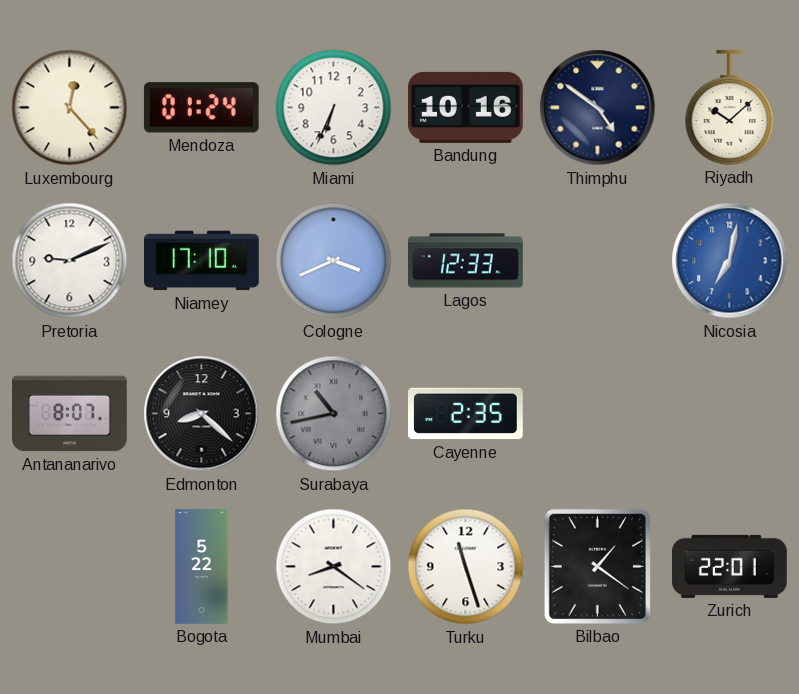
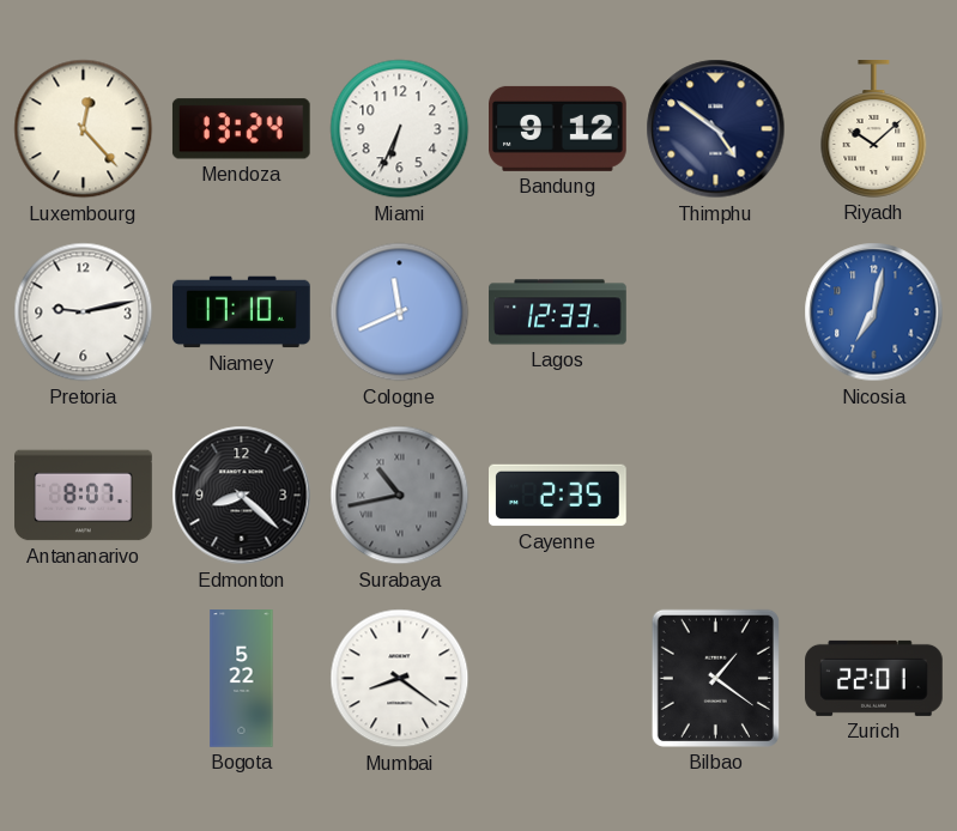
Mendoza: 01:24 -> 13:24 (241, 129)
Bandung: 10:16 -> 9:12 (558, 128)
Pretoria: 9:11 -> 9:13 (84, 313)
Cologne: 3:41 -> 11:41 (400, 313)
Turku: 11:27 -> none (466, 567)
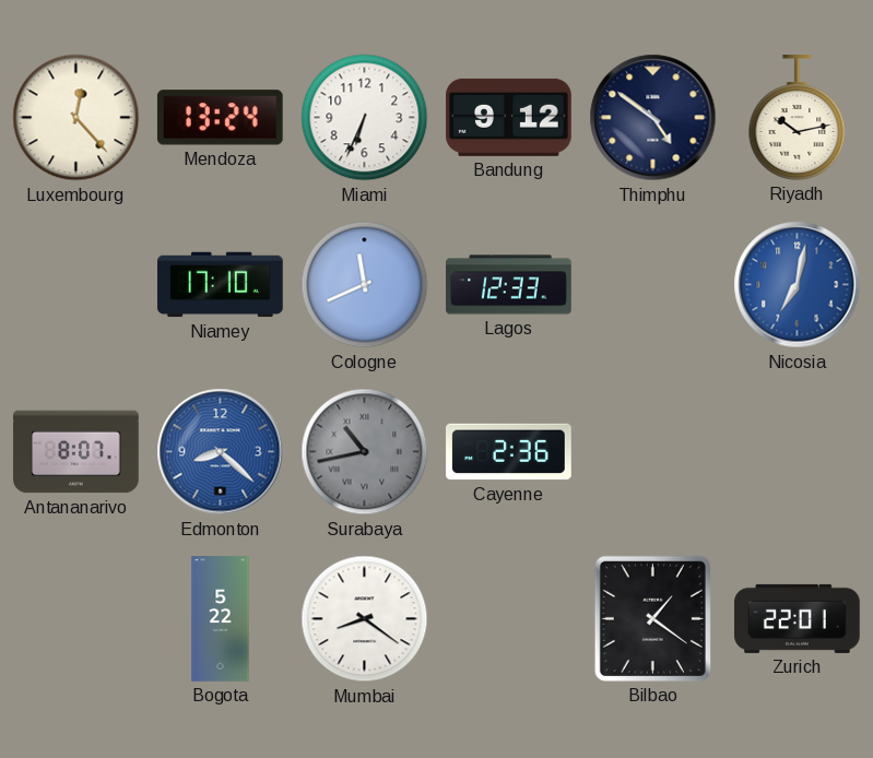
Riyadh: 10:08 -> 10:13 (798, 118)
Pretoria: 9:13 -> none (84, 313)
Edmonton dial: black -> blue (221, 452)
Cayenne: 2:35 -> 2:36 (509, 452)
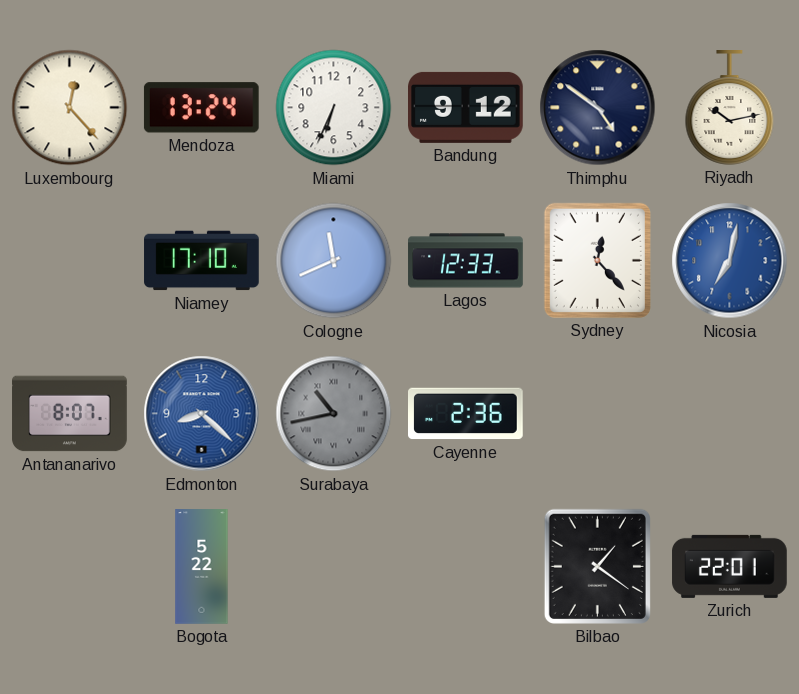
Sydney: none -> 12:23 (597, 260)
Mumbai: 8:21 -> none (365, 619)
